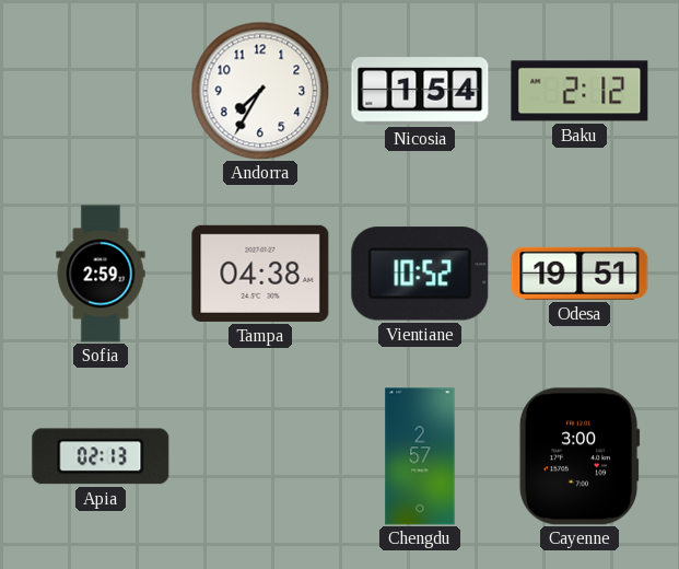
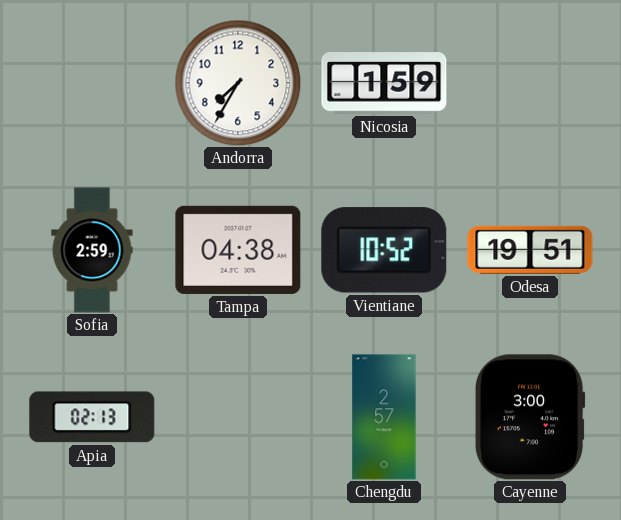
Nicosia: 1:54 -> 1:59 (384, 83)
Baku: 2:12 -> none (580, 91)
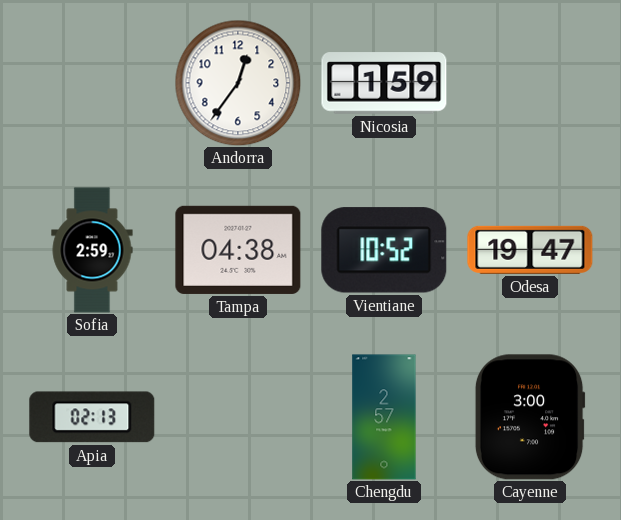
Andorra: 7:35 -> 12:36 (238, 83)
Odesa: 19:51 -> 19:47 (530, 250)
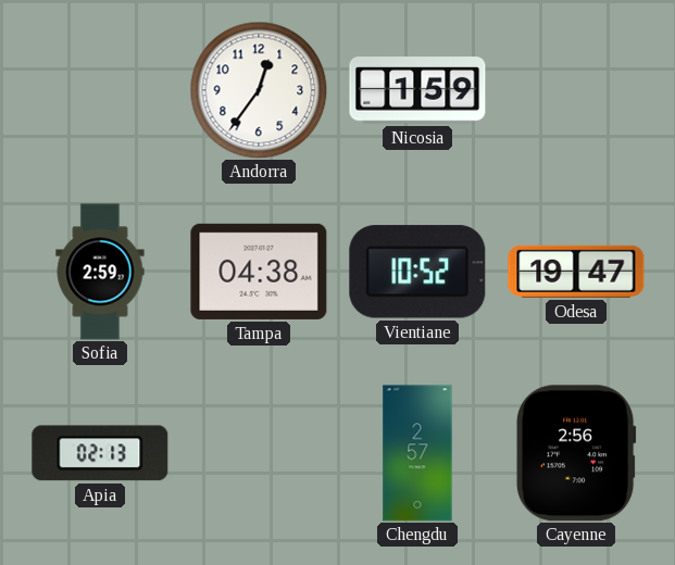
Cayenne: 3:00 -> 2:56 (576, 453)
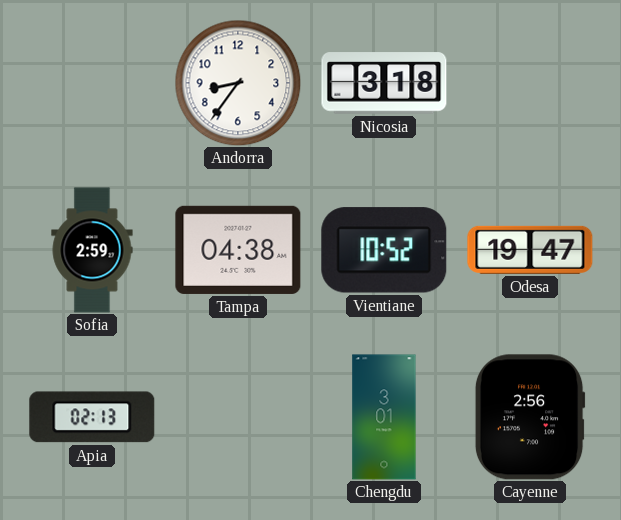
Andorra: 12:36 -> 8:36 (238, 83)
Nicosia: 1:59 -> 3:18 (384, 83)
Chengdu: 2:57 -> 3:01 (384, 417)
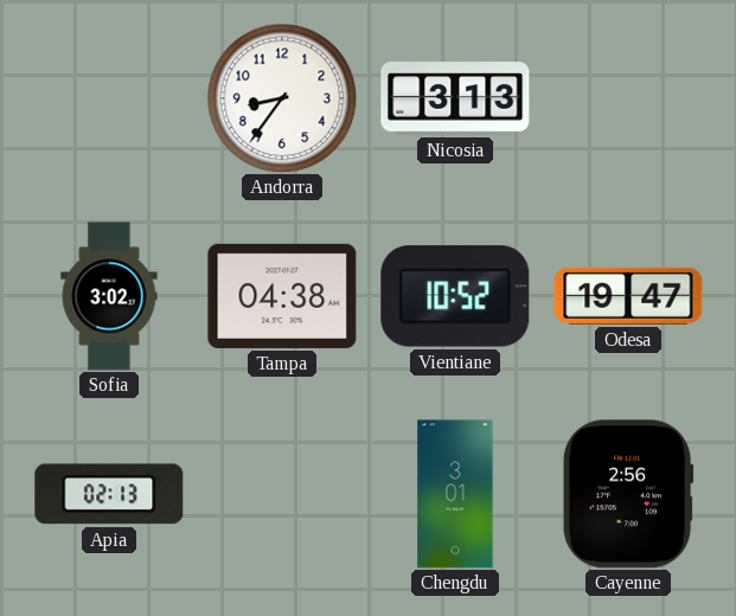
Nicosia: 3:18 -> 3:13 (455, 98)
Sofia: 2:59 -> 3:02 (109, 296)
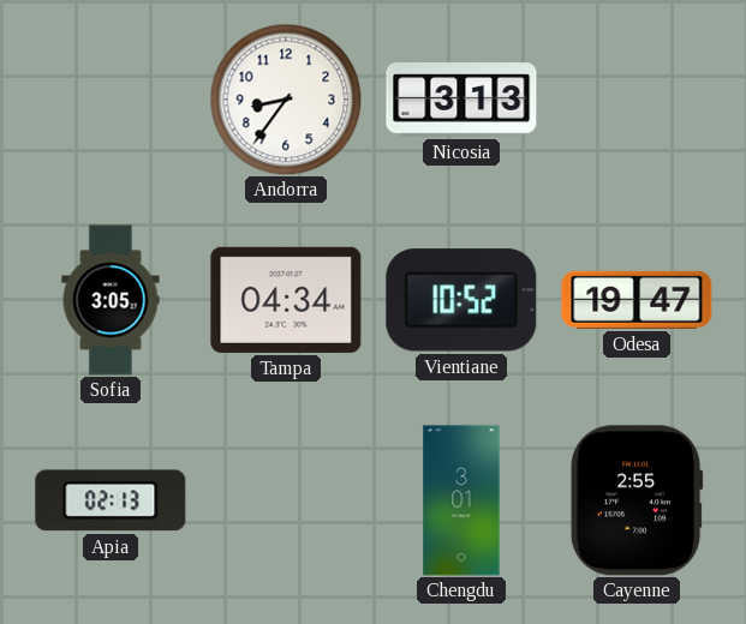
Sofia: 3:02 -> 3:05 (111, 300)
Tampa: 04:38 -> 04:34 (286, 300)
Cayenne: 2:56 -> 2:55 (637, 500)
